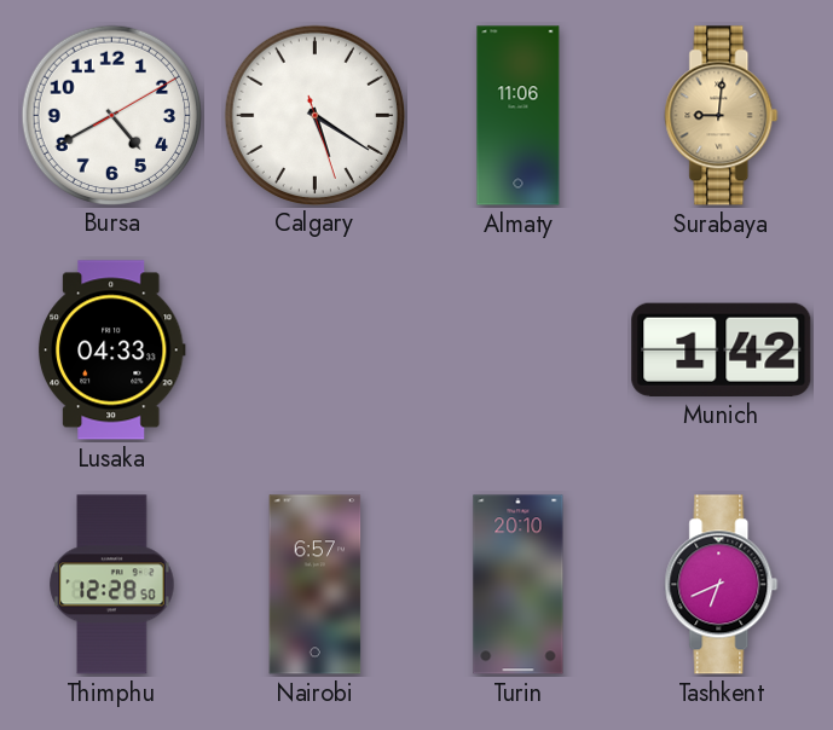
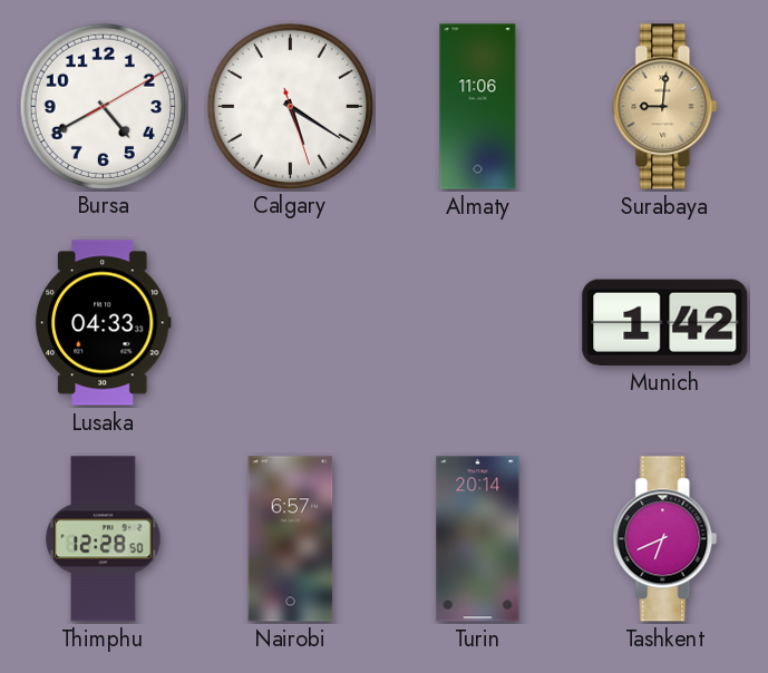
Turin: 20:10 -> 20:14 (478, 539)
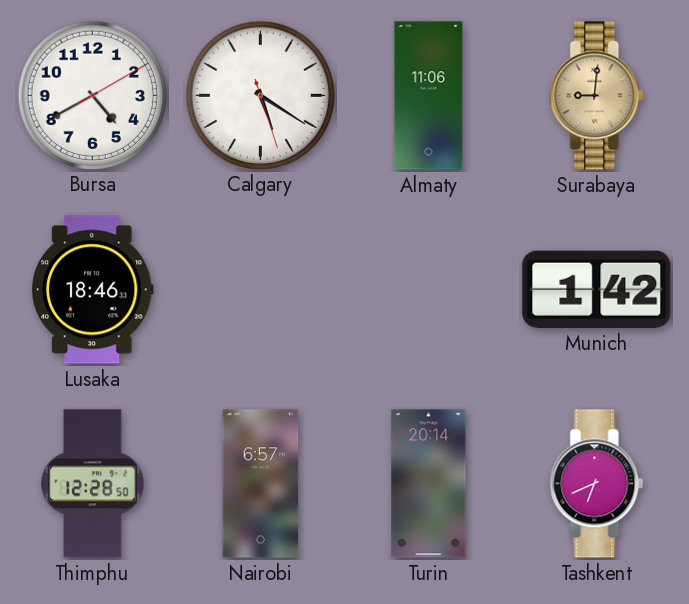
Lusaka: 04:33 -> 18:46 (92, 290)
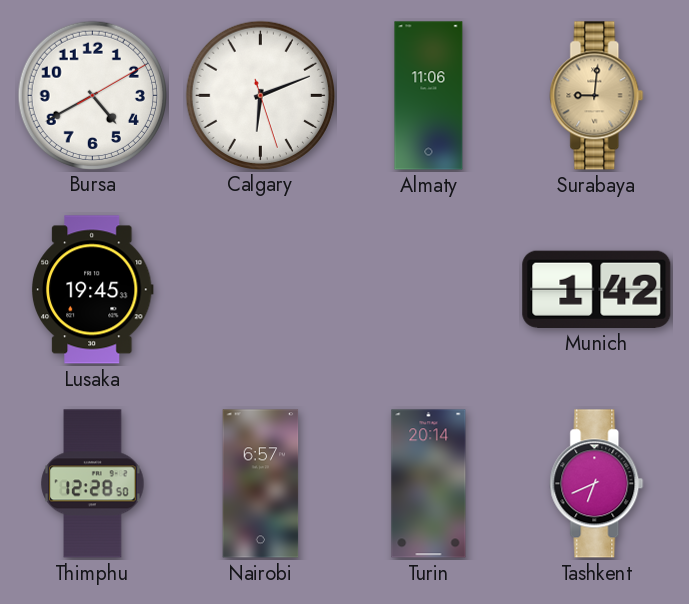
Calgary: 5:20 -> 6:11 (260, 95)
Lusaka: 18:46 -> 19:45 (92, 290)
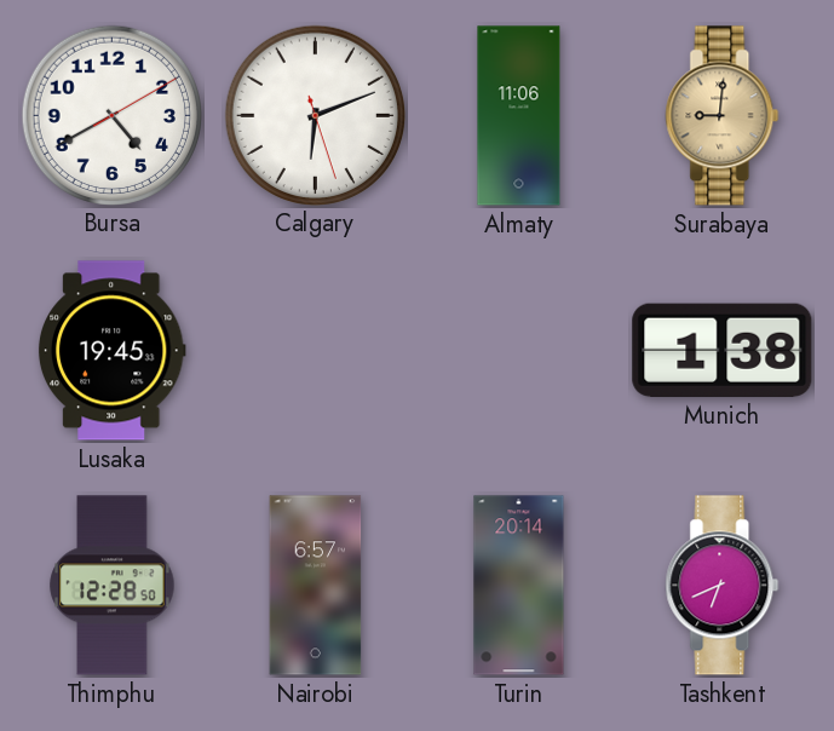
Munich: 1:42 -> 1:38 (723, 350)
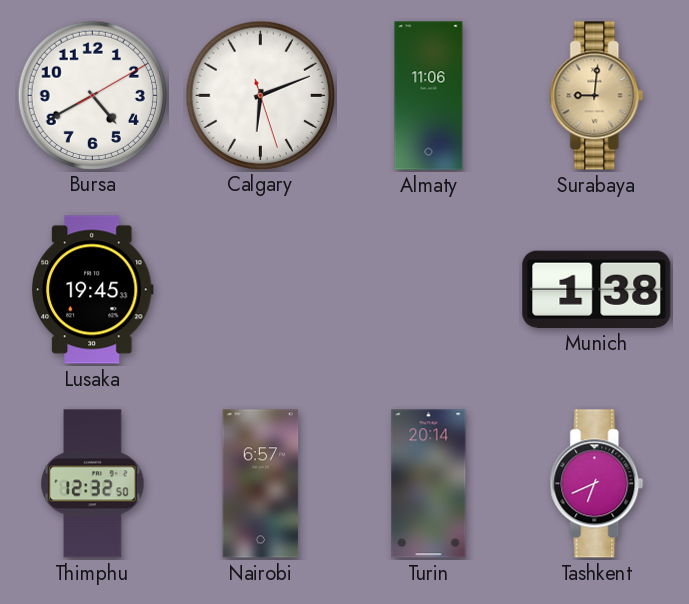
Thimphu: 12:28 -> 12:32 (93, 484)
